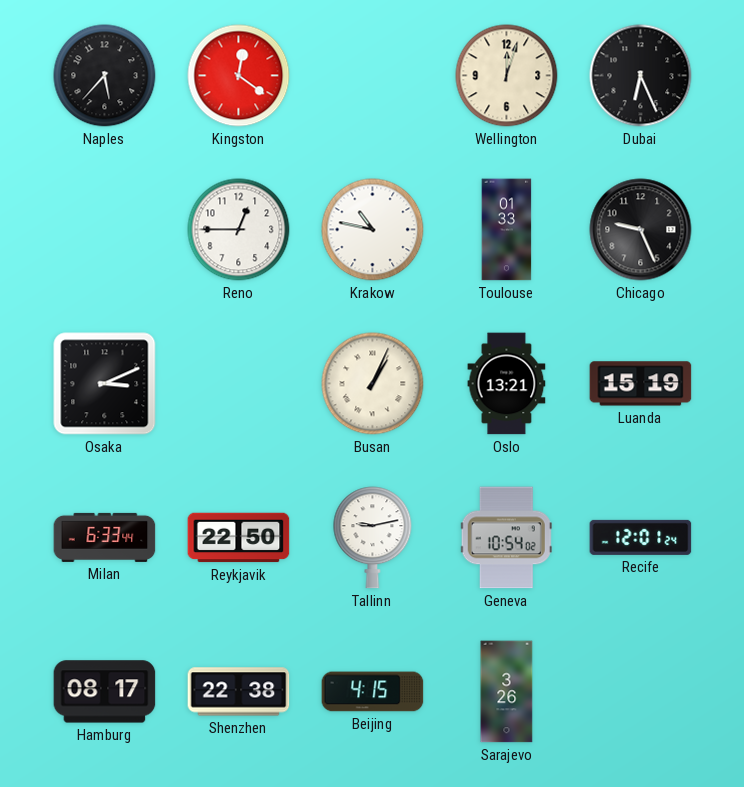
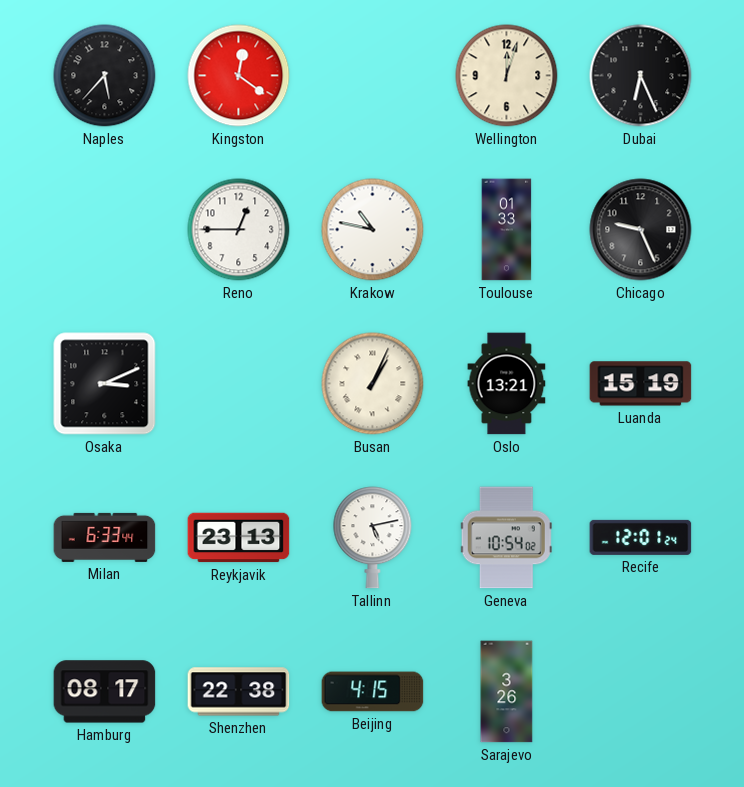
Reykjavik: 22:50 -> 23:13 (239, 538)
Tallinn: 9:13 -> 5:13 (373, 538)
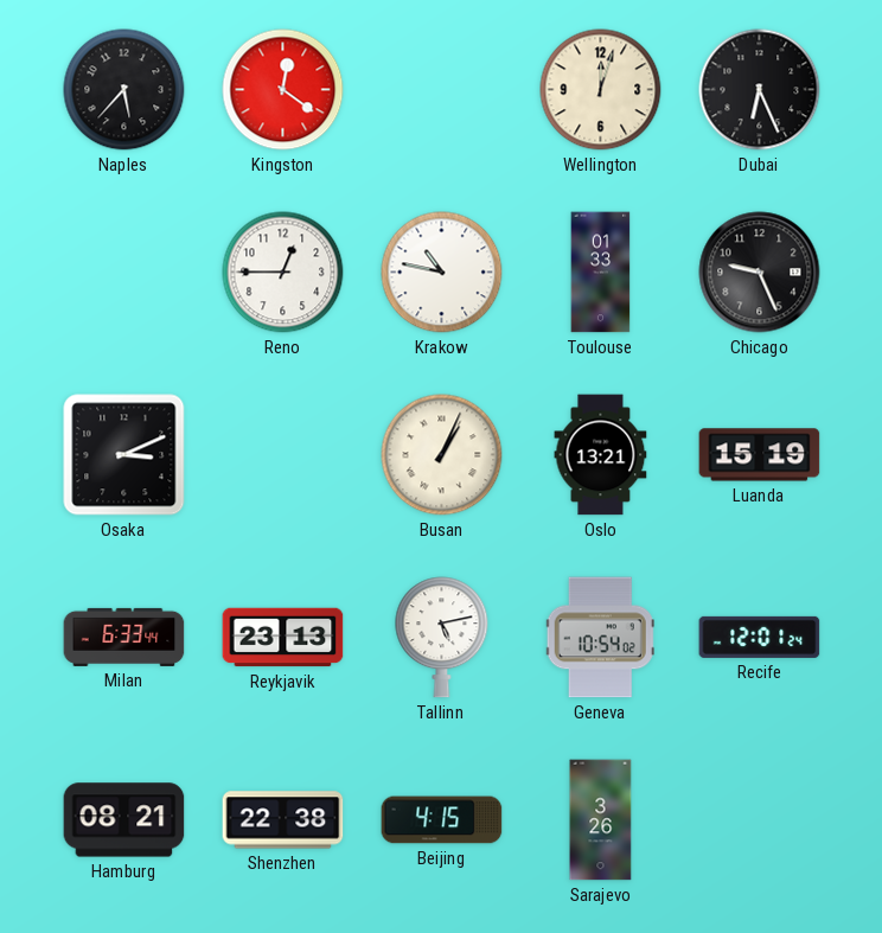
Hamburg: 08:17 -> 08:21 (124, 820)
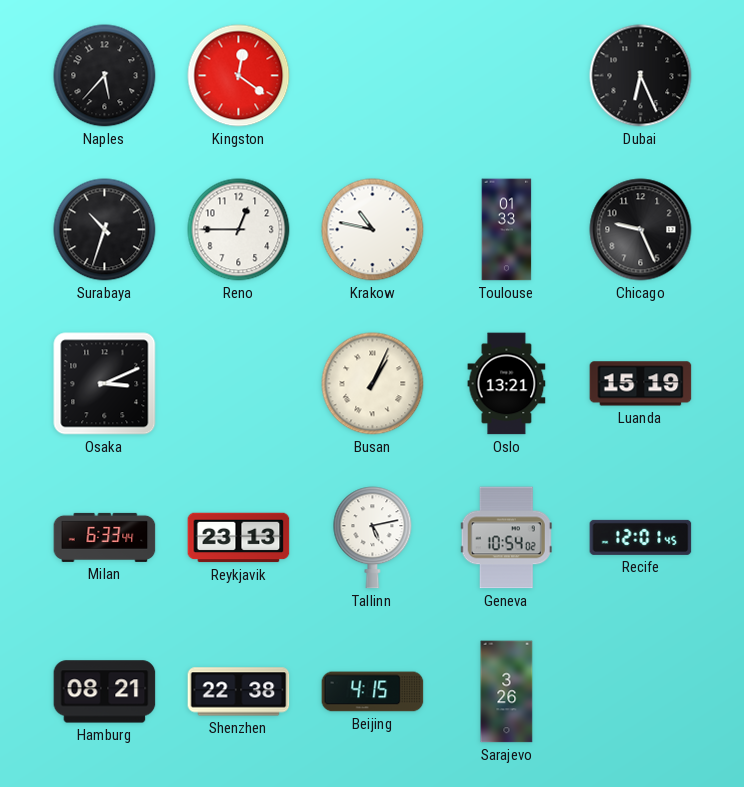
Wellington: 12:03 -> none (601, 90)
Surabaya: none -> 10:33 (105, 230)
Recife: 12:01:24 -> 12:01:45 (641, 537)
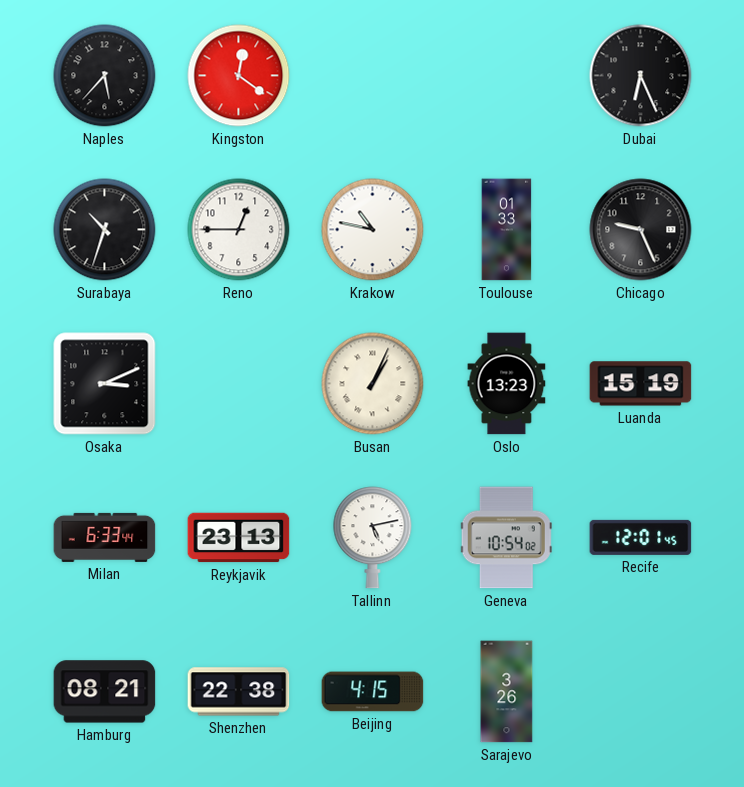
Oslo: 13:21 -> 13:23 (507, 384)
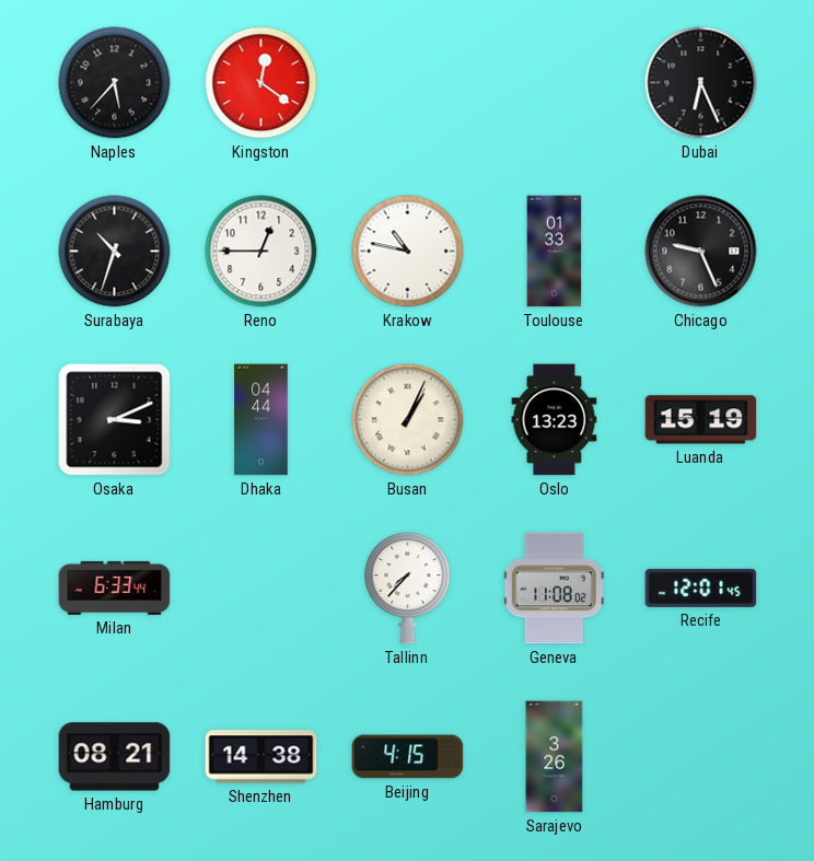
Dhaka: none -> 04:44 (261, 420)
Reykjavik: 23:13 -> none (239, 538)
Tallinn: 5:13 -> 7:37 (408, 589)
Geneva: 10:54 -> 11:08 (554, 589)
Shenzhen: 22:38 -> 14:38 (261, 757)
